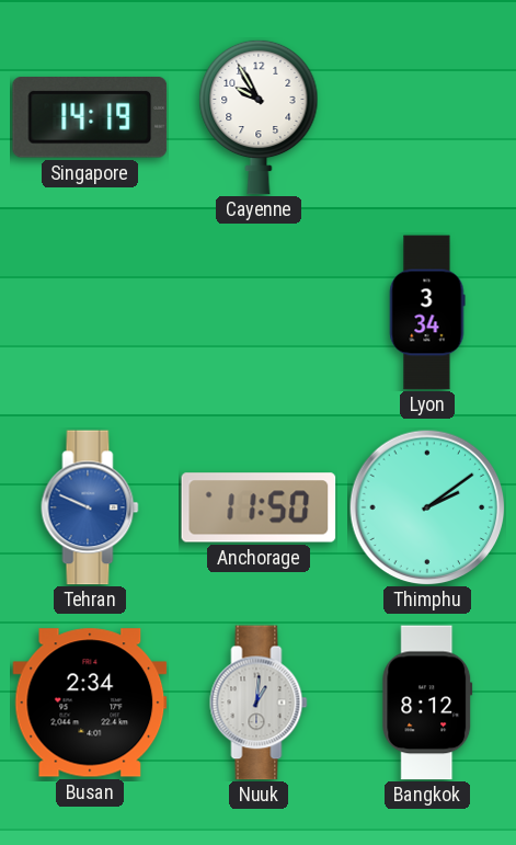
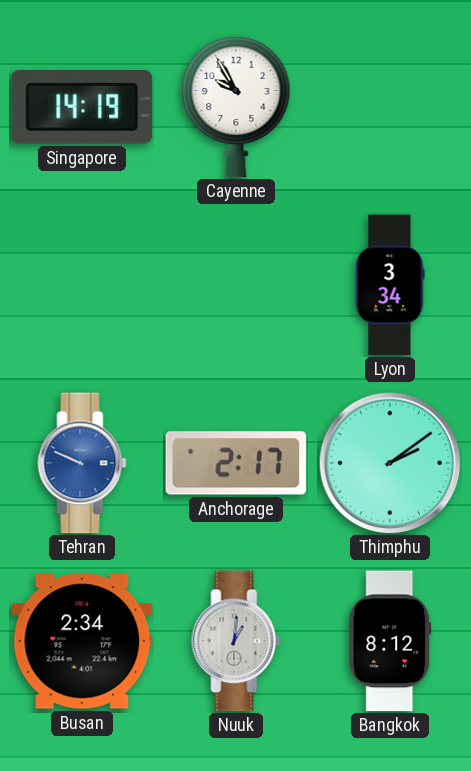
Anchorage: 11:50 -> 2:17 (236, 463)
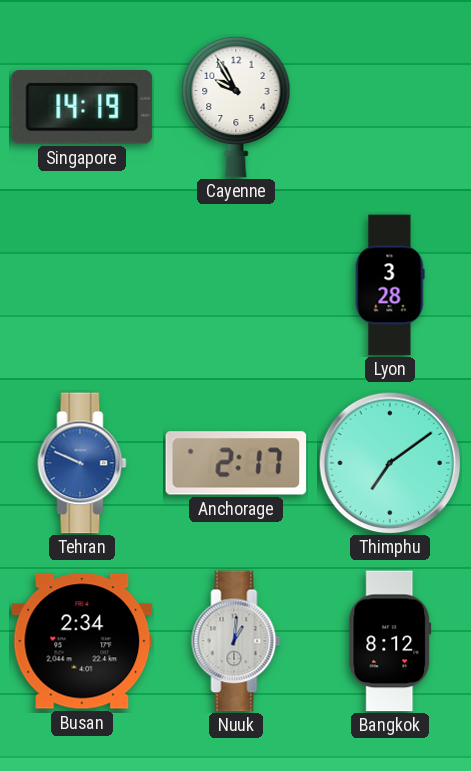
Lyon: 3:34 -> 3:28 (390, 285)
Thimphu: 2:09 -> 7:09 (390, 463)
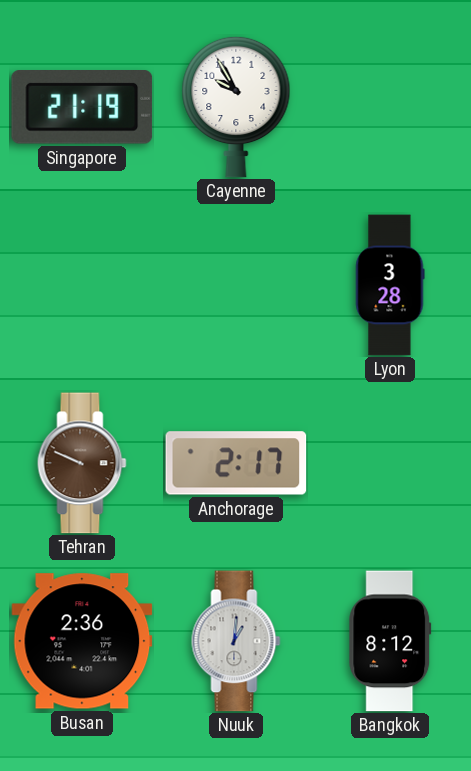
Singapore: 14:19 -> 21:19 (82, 108)
Tehran dial: blue -> brown (82, 463)
Thimphu: 7:09 -> none (390, 463)
Busan: 2:34 -> 2:36 (82, 641)
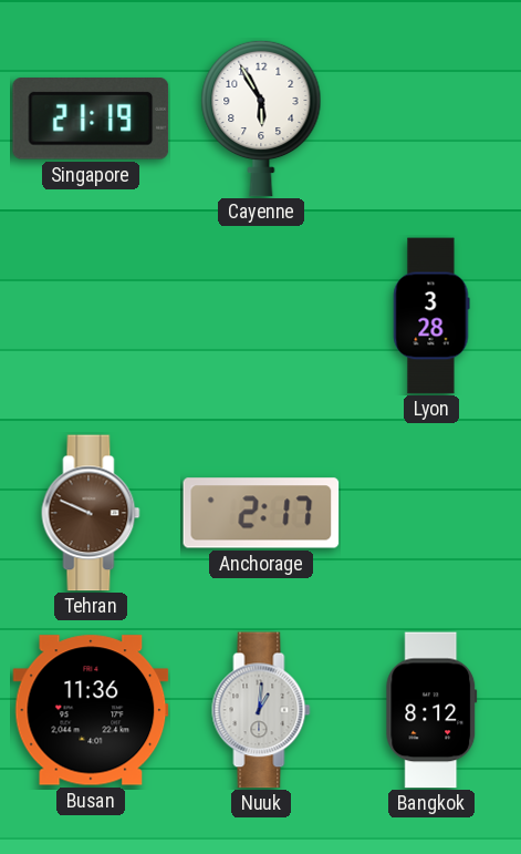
Cayenne: 9:55 -> 5:55 (261, 119)
Busan: 2:36 -> 11:36 (91, 710)
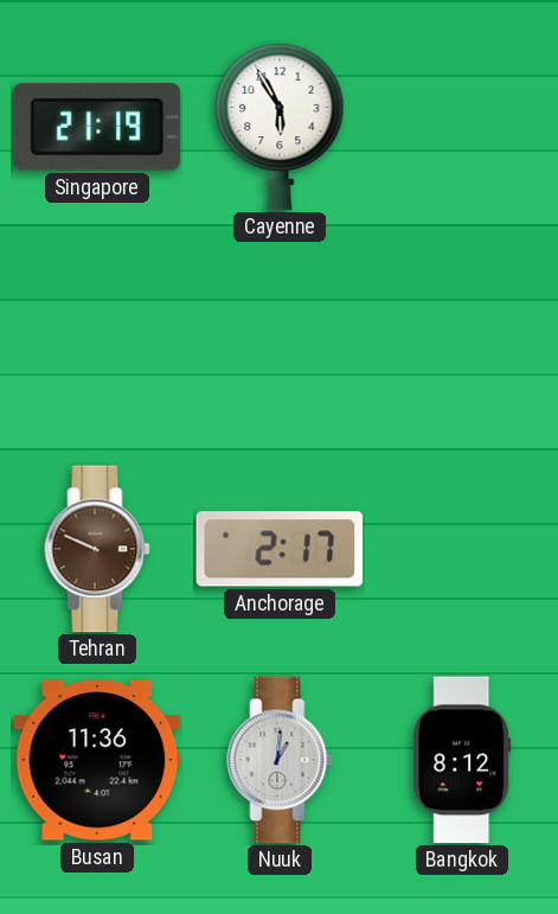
Lyon: 3:28 -> none (431, 316)
